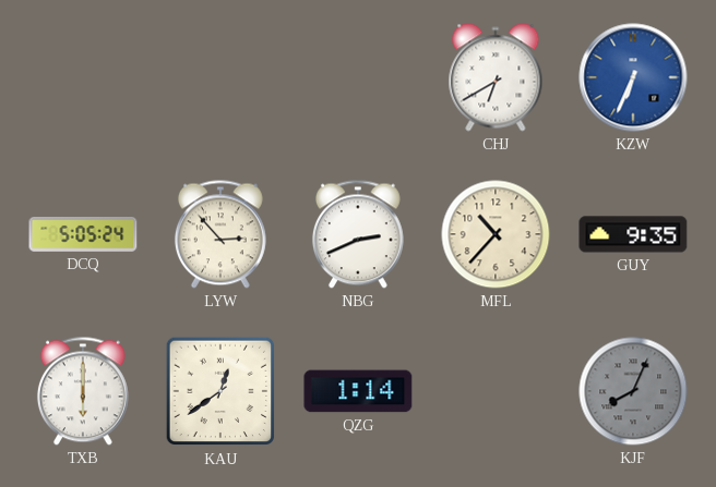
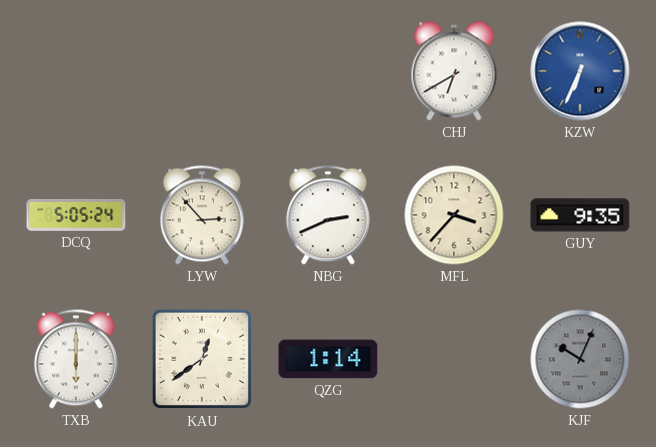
MFL: 10:37 -> 3:37 (454, 215)
KJF: 8:04 -> 10:04 (580, 359)
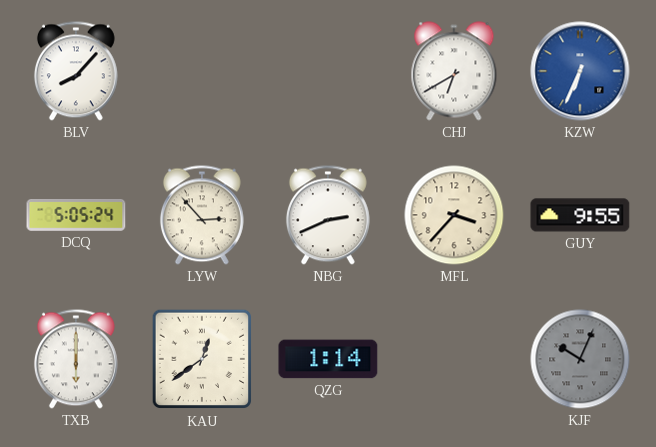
BLV: none -> 8:07 (76, 71)
GUY: 9:35 -> 9:55 (580, 215)
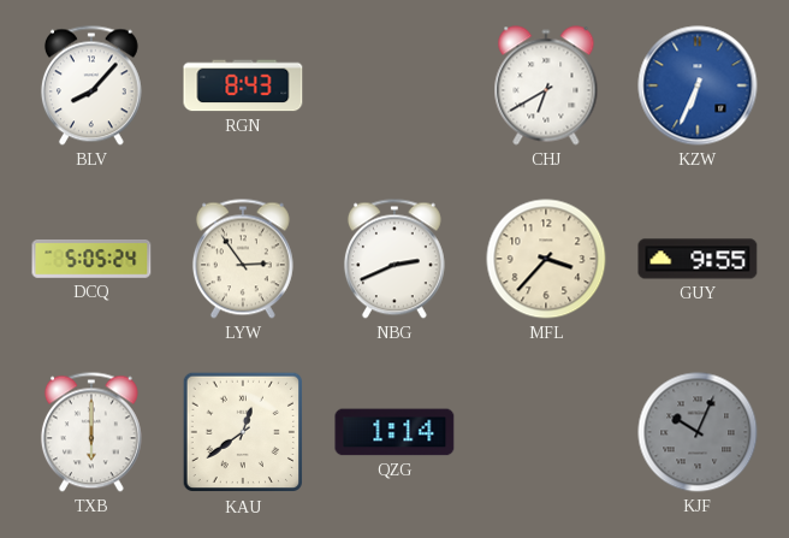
RGN: none -> 8:43 (243, 85)
LYW: 2:53 -> 2:54 (243, 259)
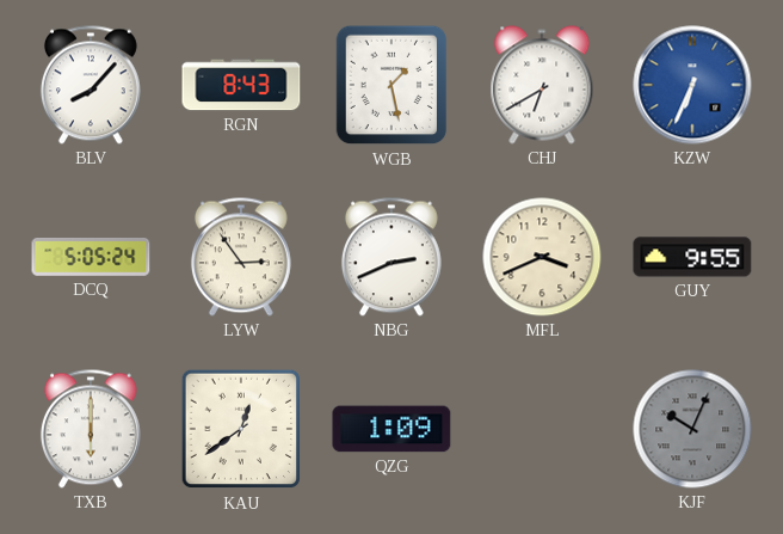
WGB: none -> 1:28 (391, 85)
MFL: 3:37 -> 3:41 (542, 257)
QZG: 1:14 -> 1:09 (391, 429)
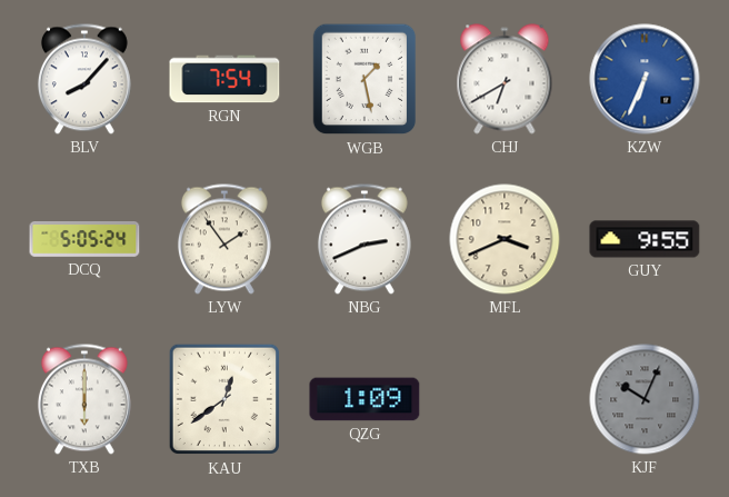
RGN: 8:43 -> 7:54 (224, 79)
LYW: 2:54 -> 1:54 (224, 239)
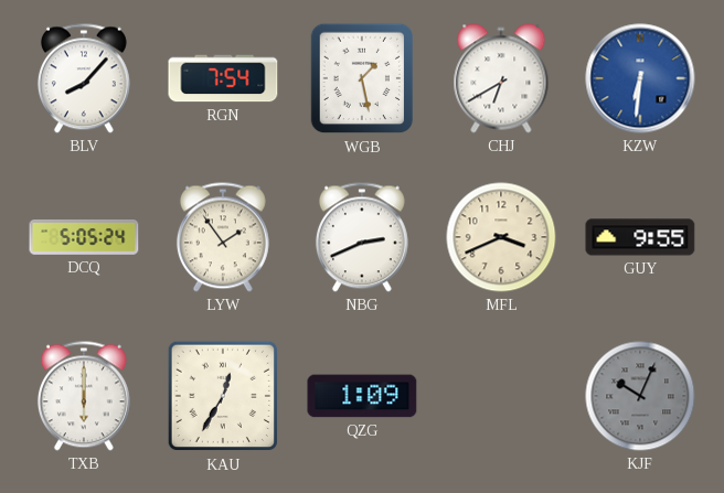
KZW: 6:34 -> 6:31 (640, 78)
KAU: 12:39 -> 12:35 (223, 396)
